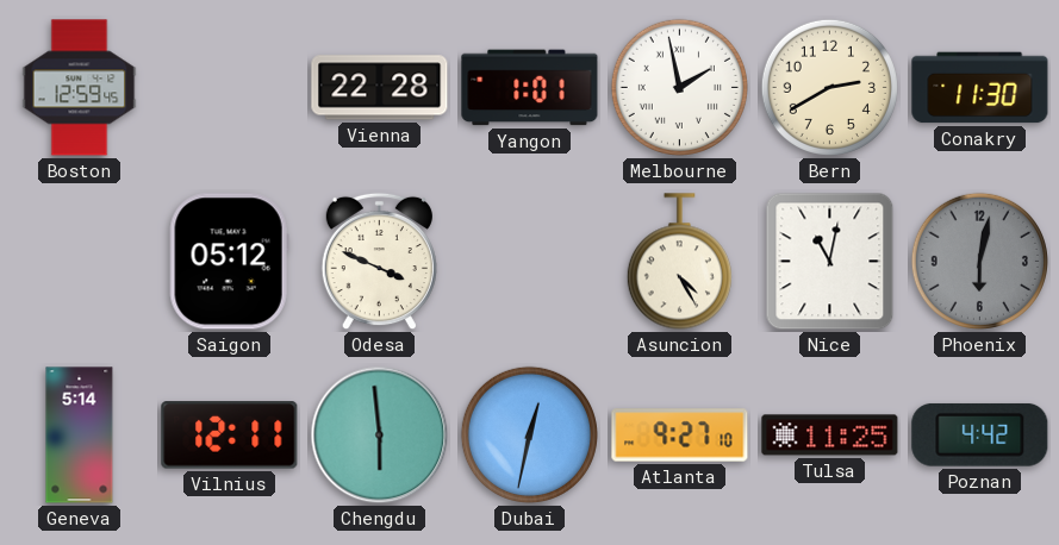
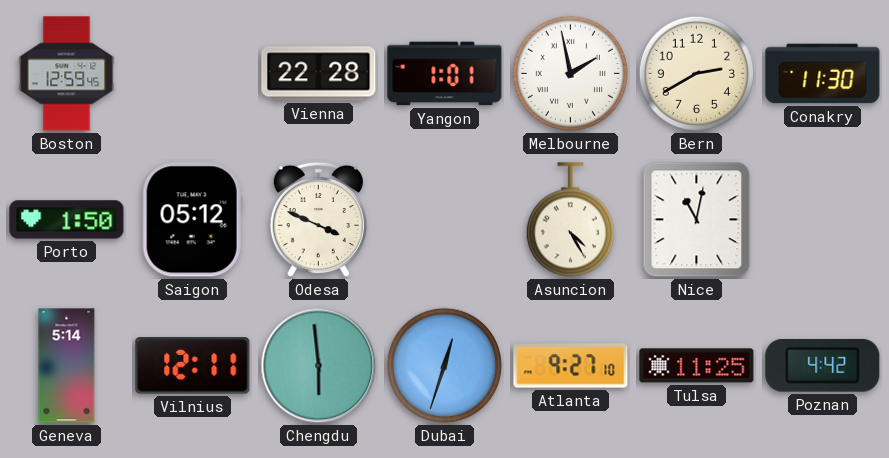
Porto: none -> 1:50 (67, 220)
Phoenix: 6:02 -> none (979, 261)
Dubai: 12:32 -> 12:33 (444, 365)
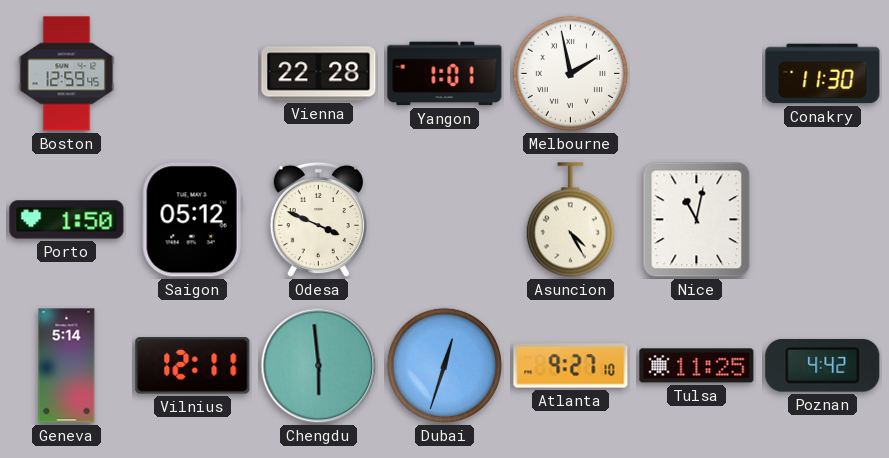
Bern: 2:40 -> none (696, 73)
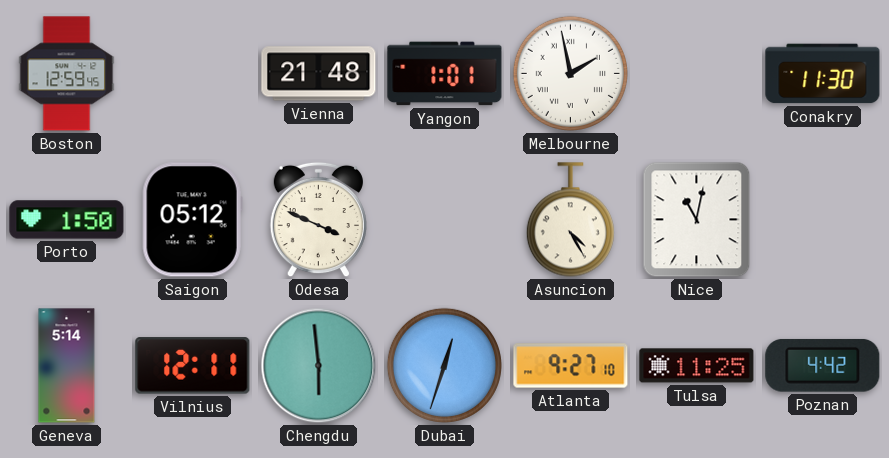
Vienna: 22:28 -> 21:48 (319, 74)
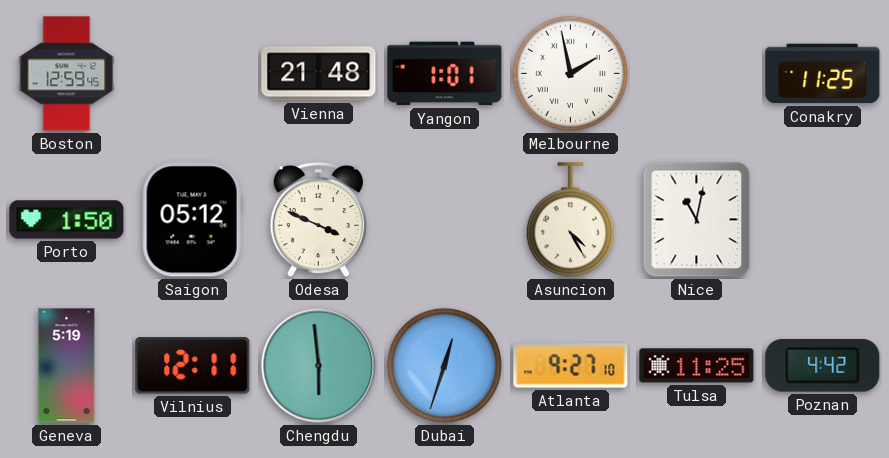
Conakry: 11:30 -> 11:25 (823, 74)
Geneva: 5:14 -> 5:19 (67, 366)
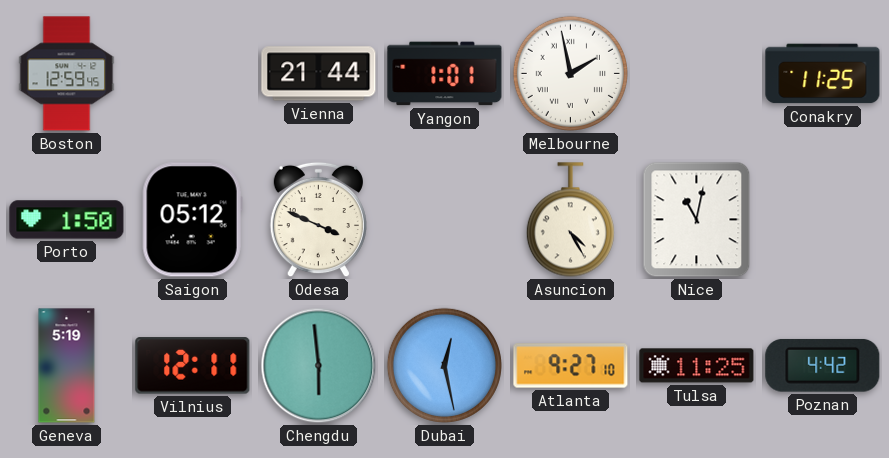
Vienna: 21:48 -> 21:44 (319, 74)
Dubai: 12:33 -> 12:28 (444, 365)
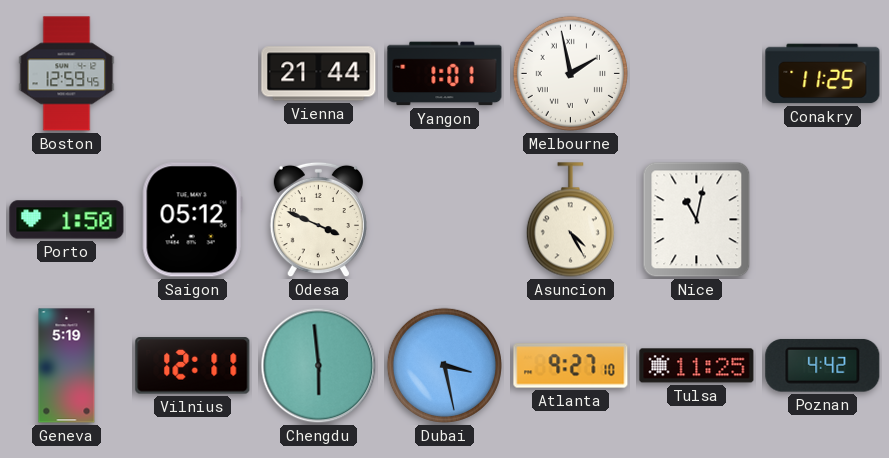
Dubai: 12:28 -> 3:28 (444, 365)
